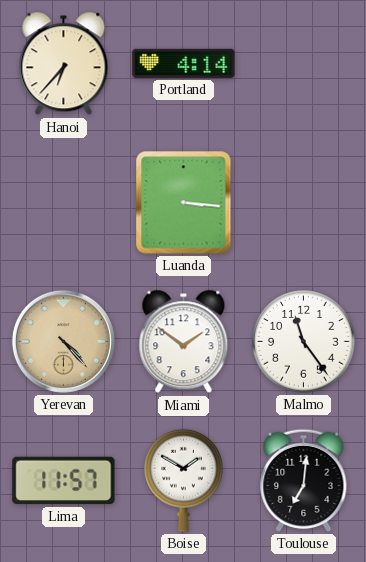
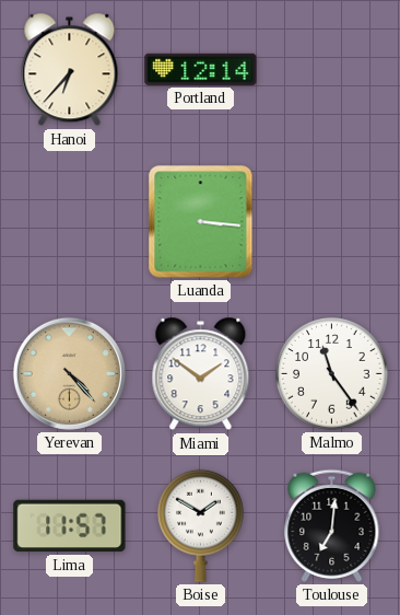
Portland: 4:14 -> 12:14 (201, 69)
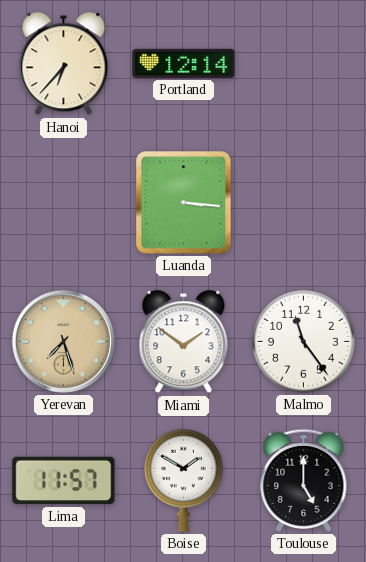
Yerevan: 4:23 -> 7:27 (63, 341)
Toulouse: 7:01 -> 5:00 (304, 480)
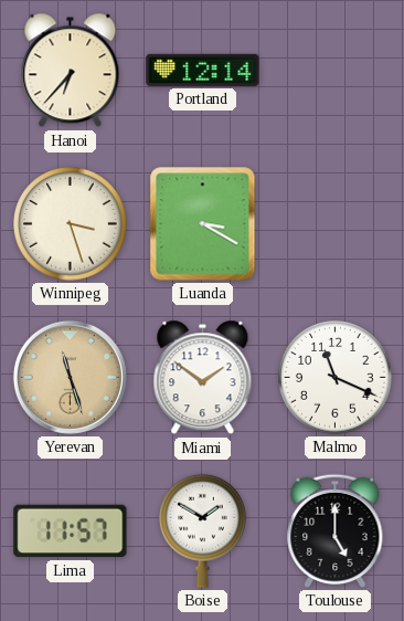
Winnipeg: none -> 3:27 (71, 224)
Luanda: 3:16 -> 3:20 (203, 224)
Yerevan: 7:27 -> 11:27 (70, 377)
Malmo: 11:24 -> 11:19 (336, 378)
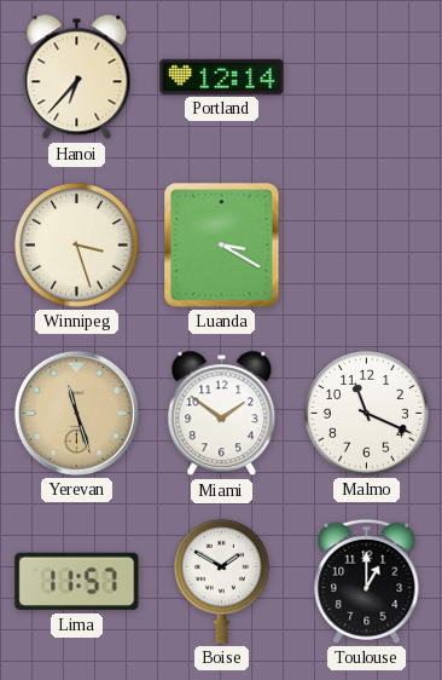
Toulouse: 5:00 -> 1:00 (367, 581)
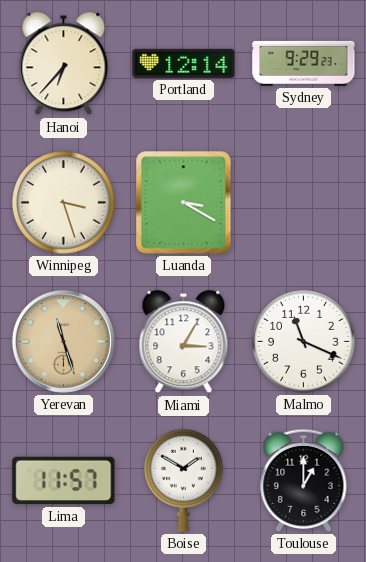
Sydney: none -> 9:29 (304, 63)
Miami: 1:51 -> 3:05 (184, 342)
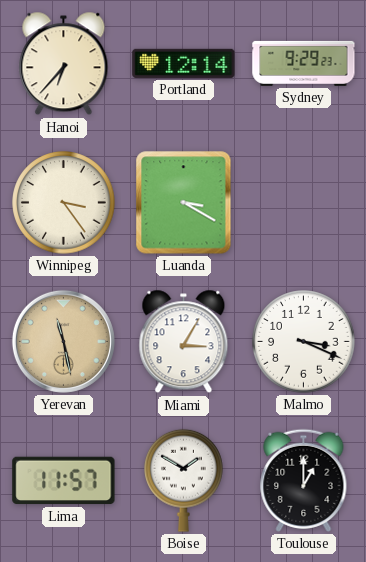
Winnipeg: 3:27 -> 3:24 (64, 203)
Yerevan: 11:27 -> 11:28 (63, 341)
Malmo: 11:19 -> 3:19 (304, 342)
